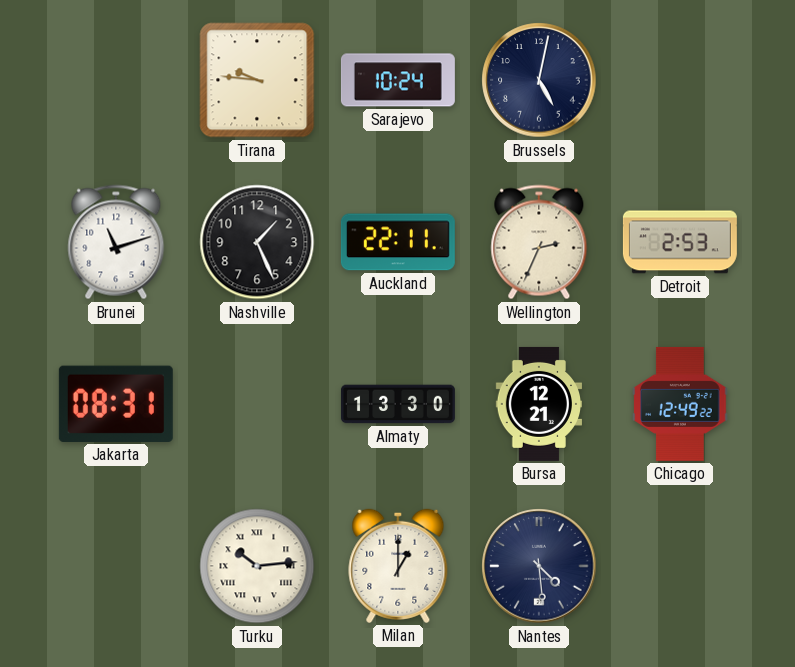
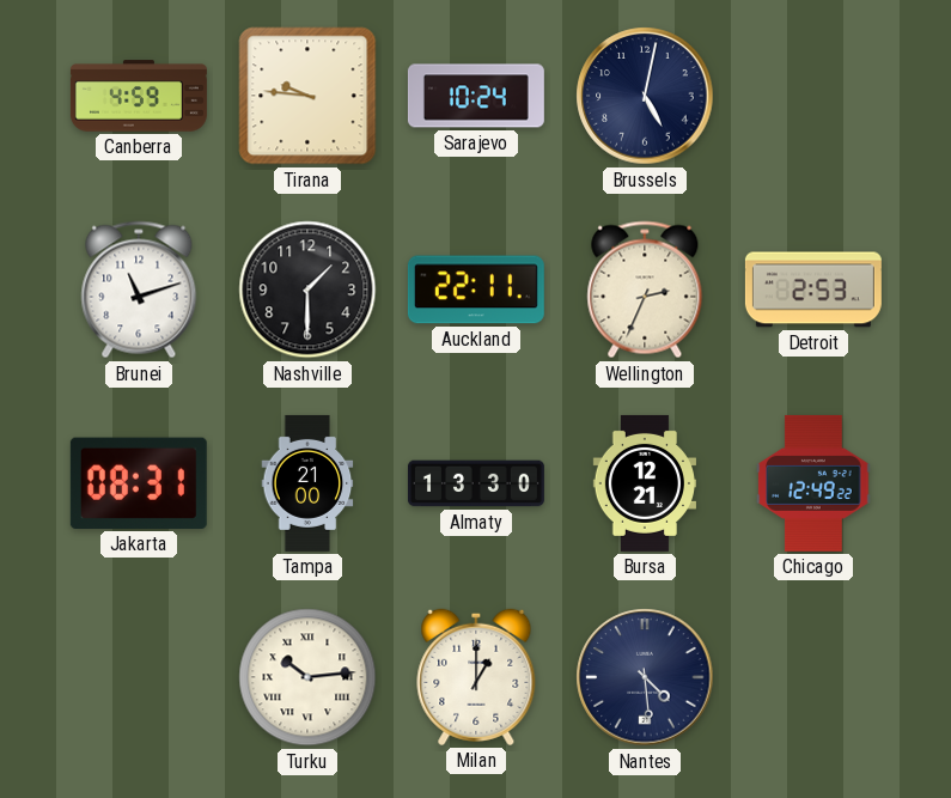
Canberra: none -> 4:59 (139, 96)
Nashville: 1:26 -> 1:30 (307, 290)
Tampa: none -> 21:00 (307, 483)
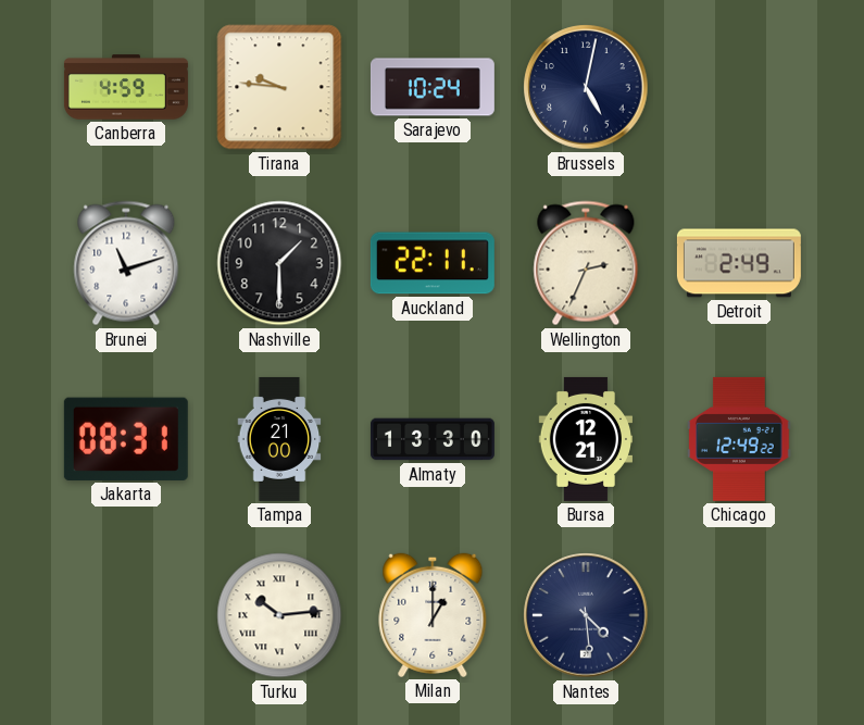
Detroit: 2:53 -> 2:49 (739, 263)
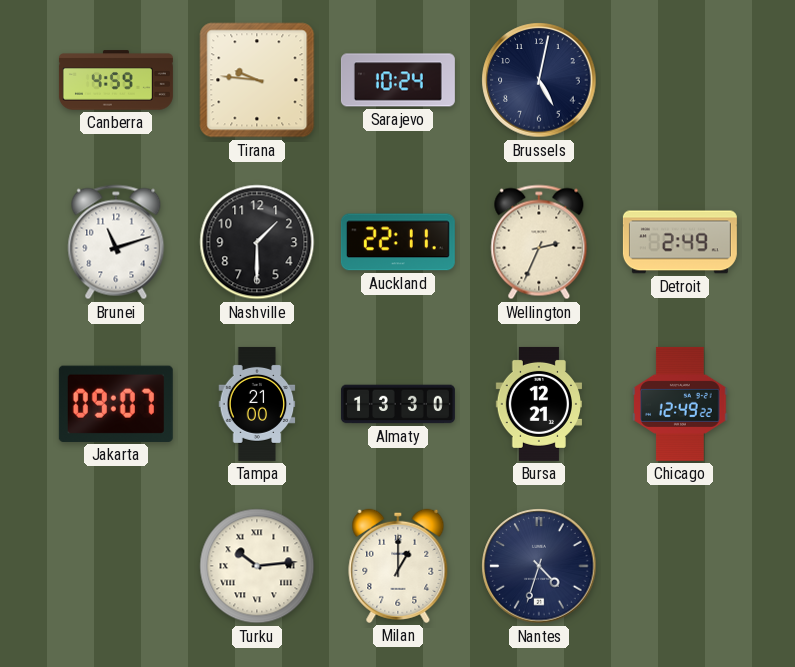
Jakarta: 08:31 -> 09:07 (116, 404)
Nantes: 4:29 -> 4:33 (539, 566)
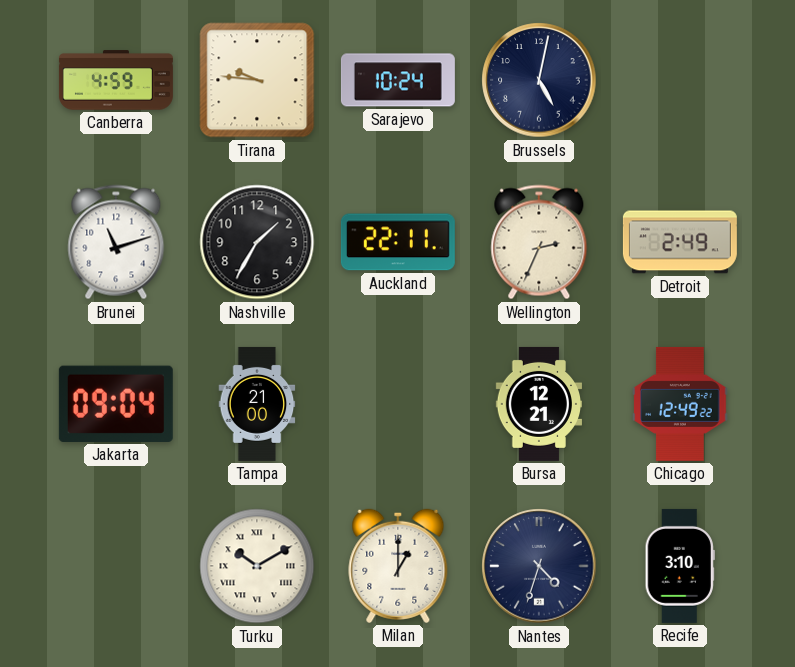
Nashville: 1:30 -> 1:35 (257, 242)
Jakarta: 09:07 -> 09:04 (116, 404)
Almaty: 13:30 -> none (398, 404)
Turku: 10:14 -> 10:10 (257, 566)
Recife: none -> 3:10 (680, 566)
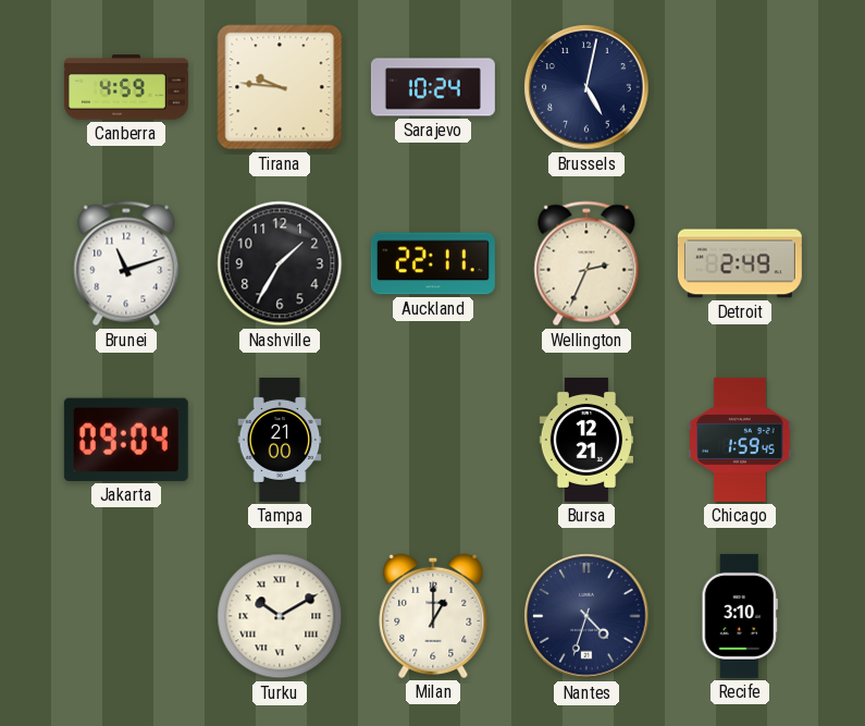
Chicago: 12:49 -> 1:59 (740, 440)
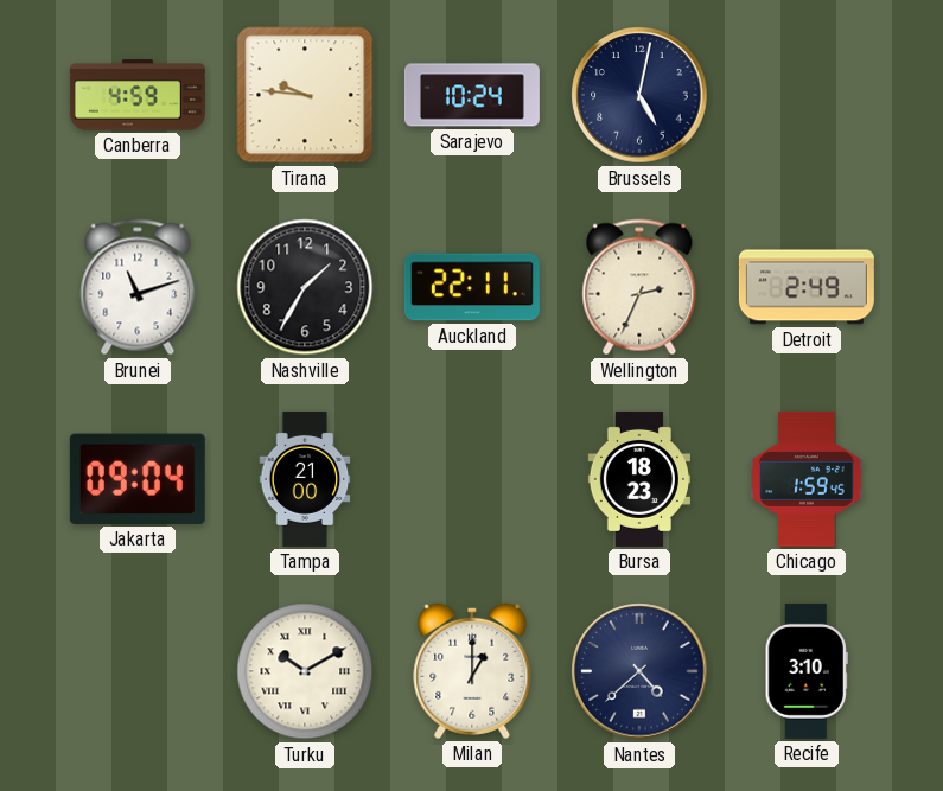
Bursa: 12:21 -> 18:23 (638, 479)
Nantes: 4:33 -> 4:38 (639, 671)
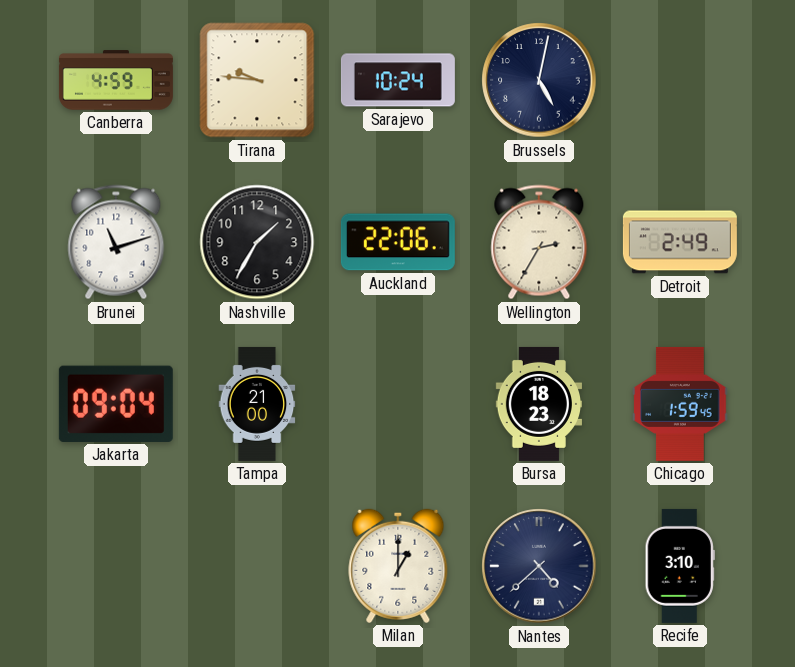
Auckland: 22:11 -> 22:06 (398, 242)
Wellington: 2:34 -> 2:35 (539, 242)
Turku: 10:10 -> none (305, 671)
